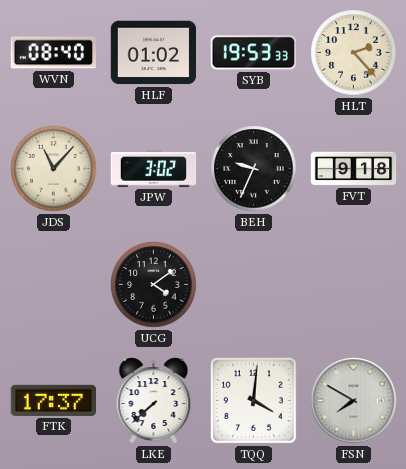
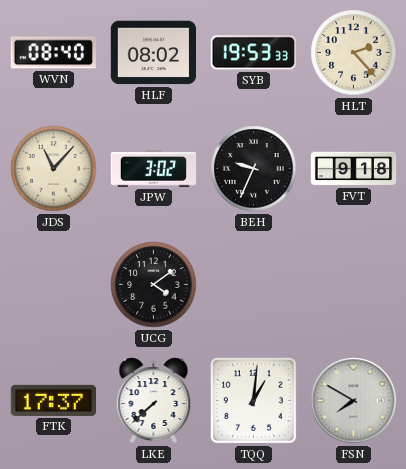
HLF: 01:02 -> 08:02 (154, 53)
TQQ: 4:01 -> 1:01 (253, 400)
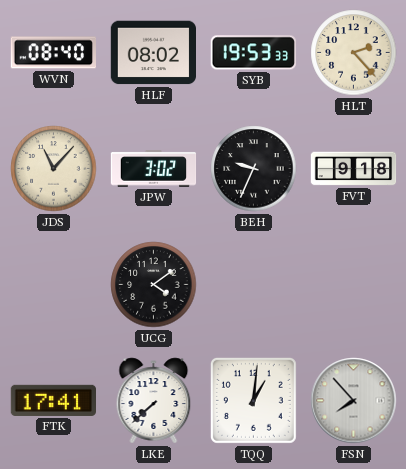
FTK: 17:37 -> 17:41 (53, 400)
FSN: 7:50 -> 7:53 (354, 401)
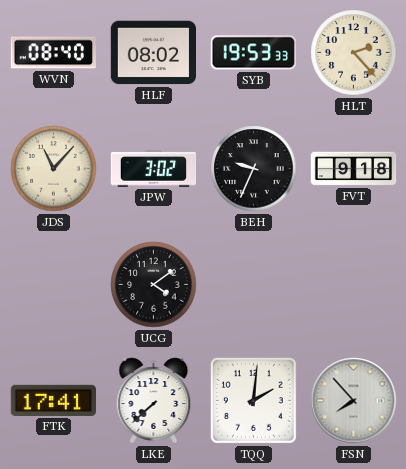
TQQ: 1:01 -> 2:01 (253, 400)
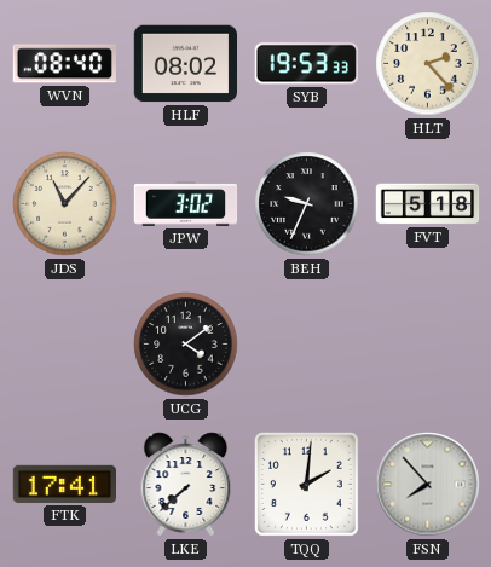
FVT: 9:18 -> 5:18 (428, 204)
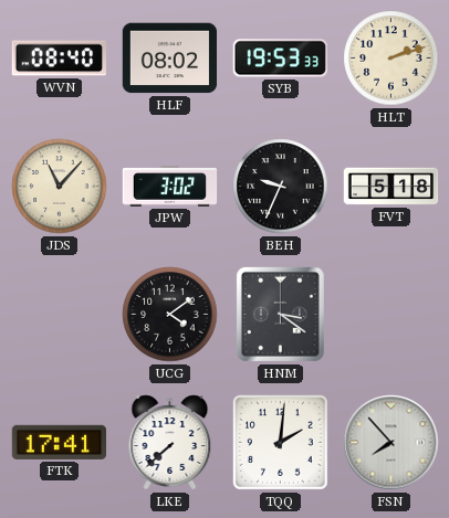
HLT: 2:23 -> 2:12 (391, 59)
HNM: none -> 3:21 (280, 314)
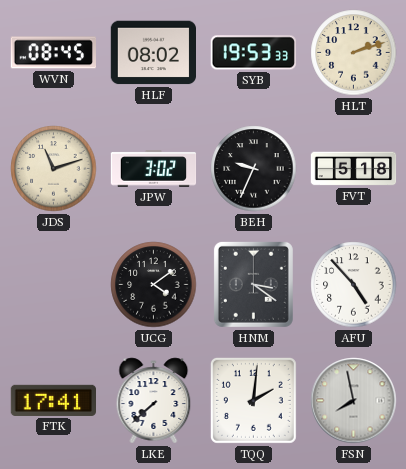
WVN: 08:40 -> 08:45 (53, 53)
JDS: 11:07 -> 11:12 (54, 169)
AFU: none -> 4:53 (354, 285)
FSN: 7:53 -> 7:58 (354, 401)
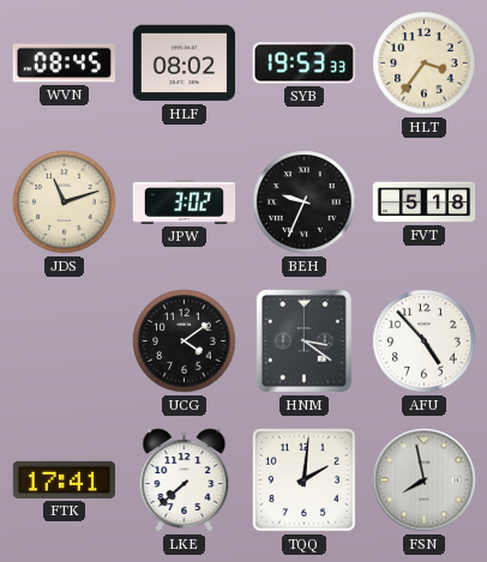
HLT: 2:12 -> 3:36 (425, 64)
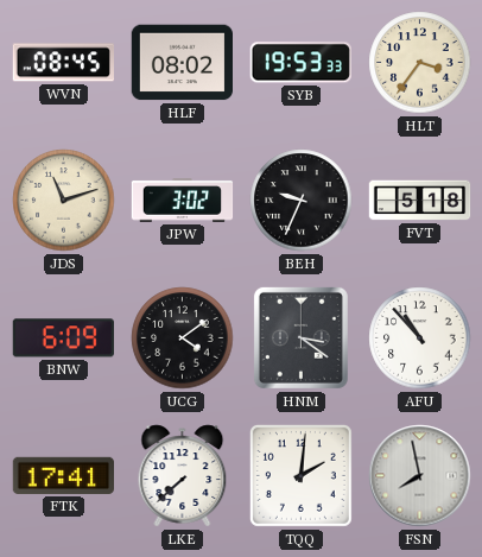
BNW: none -> 6:09 (63, 338)
AFU: 4:53 -> 10:53 (420, 338)
